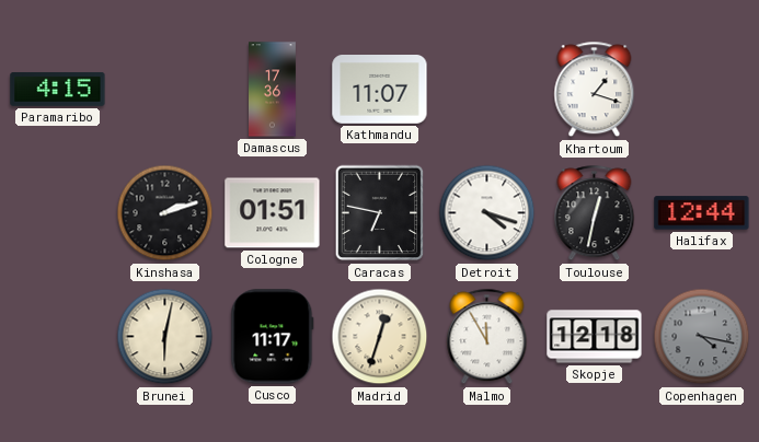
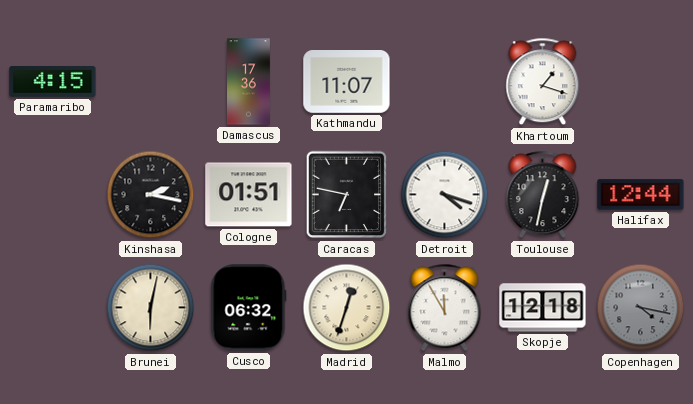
Kinshasa: 2:12 -> 2:17 (151, 195)
Cusco: 11:17 -> 06:32 (249, 308)
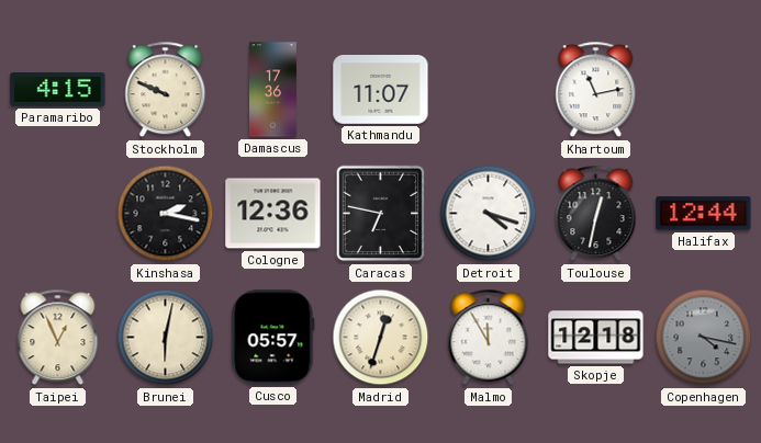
Stockholm: none -> 9:49 (166, 90)
Khartoum: 1:18 -> 11:13 (596, 90)
Cologne: 01:51 -> 12:36 (273, 214)
Taipei: none -> 12:56 (58, 338)
Cusco: 06:32 -> 05:57 (273, 338)
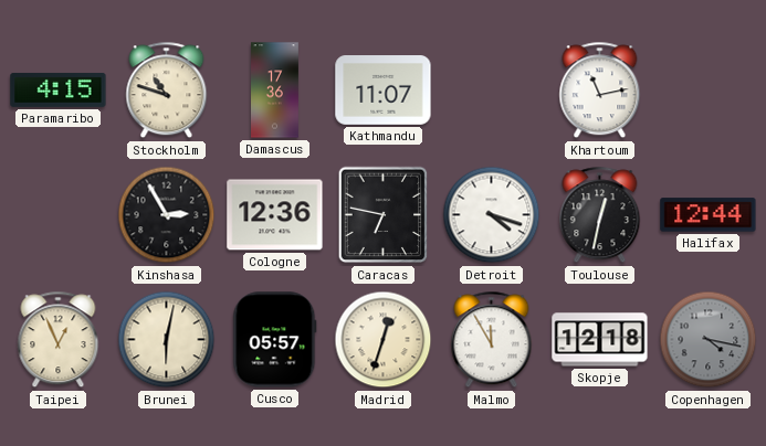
Stockholm: 9:49 -> 10:48 (167, 91)
Kinshasa: 2:17 -> 2:55 (167, 215)
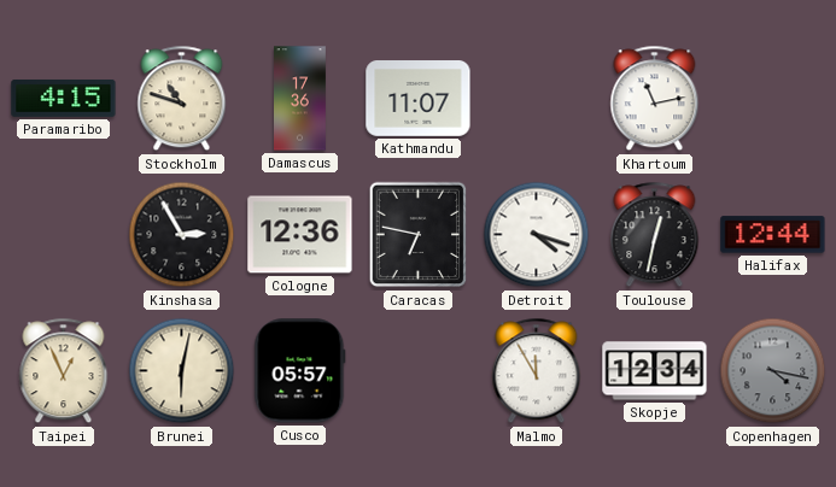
Madrid: 12:33 -> none (384, 340)
Skopje: 12:18 -> 12:34 (655, 371)
